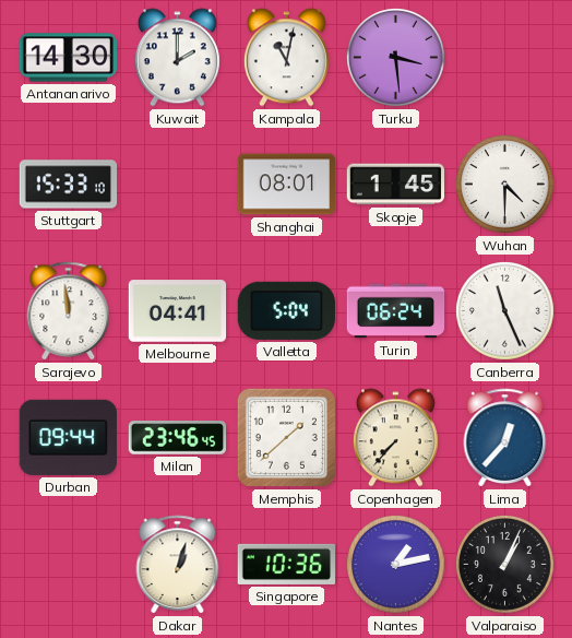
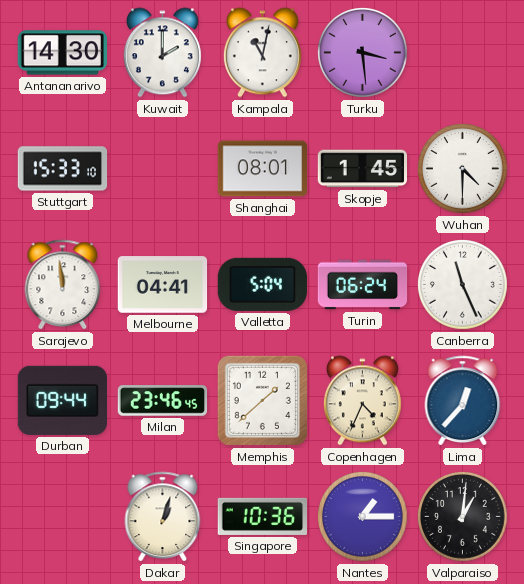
Copenhagen: 7:37 -> 4:34 (362, 401)
Nantes: 1:13 -> 1:15 (363, 517)
Valparaiso: 1:04 -> 1:01 (463, 517)
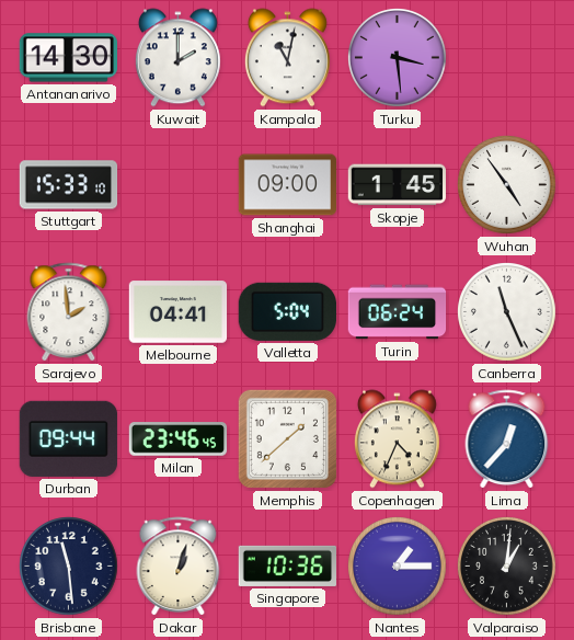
Shanghai: 08:01 -> 09:00 (288, 185)
Wuhan: 4:30 -> 4:54 (507, 185)
Sarajevo: 11:59 -> 1:59 (69, 312)
Brisbane: none -> 11:29 (69, 567)
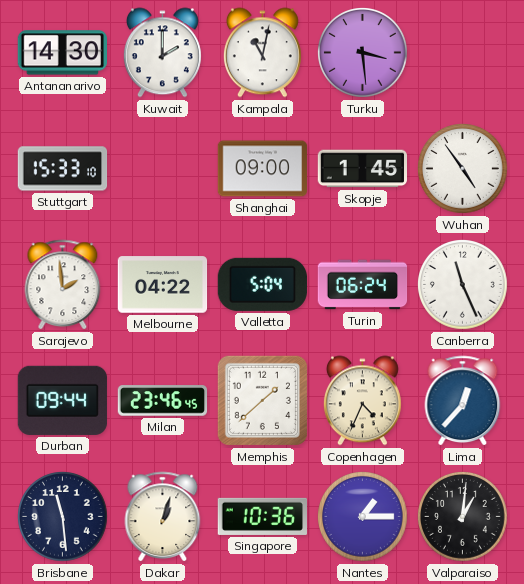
Melbourne: 04:41 -> 04:22 (163, 285)
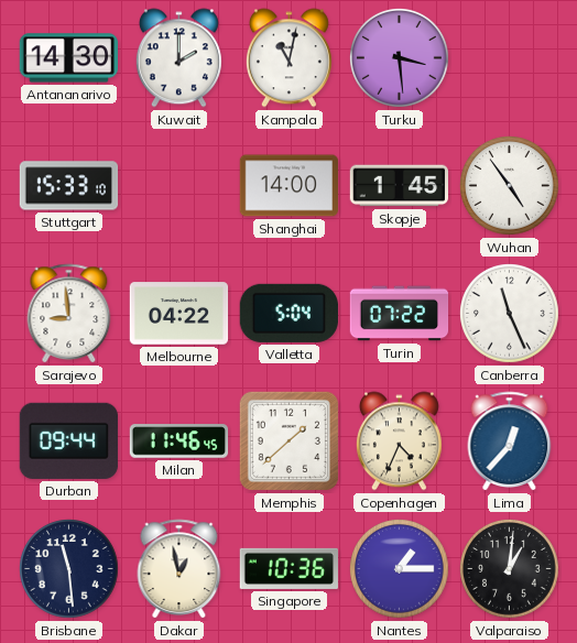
Shanghai: 09:00 -> 14:00 (290, 186)
Sarajevo: 1:59 -> 8:59 (69, 314)
Turin: 06:24 -> 07:22 (400, 314)
Milan: 23:46 -> 11:46 (179, 442)
Dakar: 1:03 -> 12:58 (179, 569)
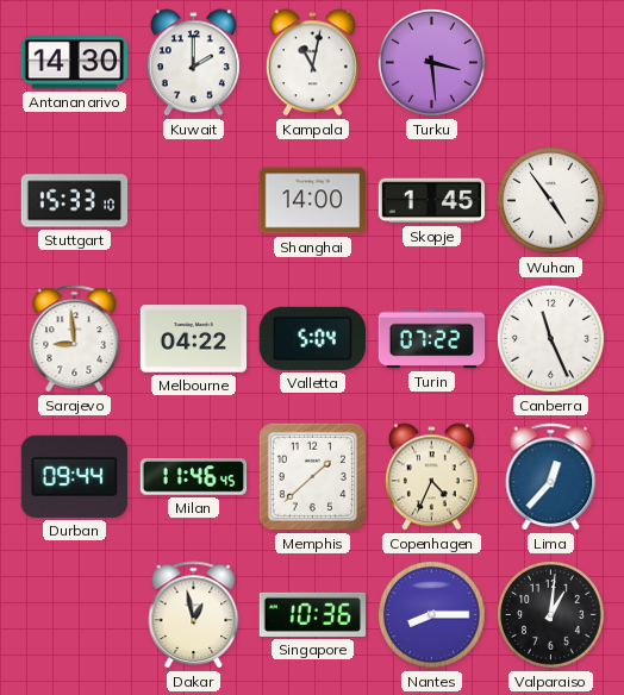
Brisbane: 11:29 -> none (69, 569)
Nantes: 1:15 -> 8:15 (432, 615)
